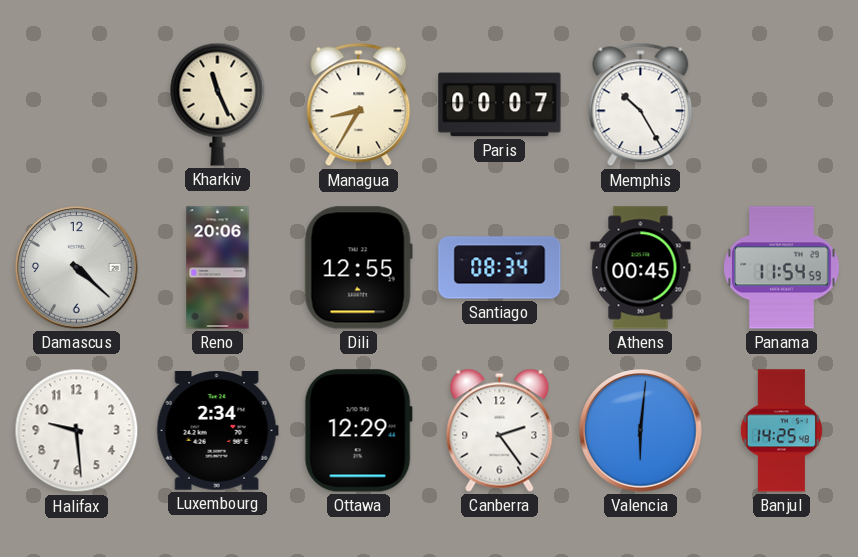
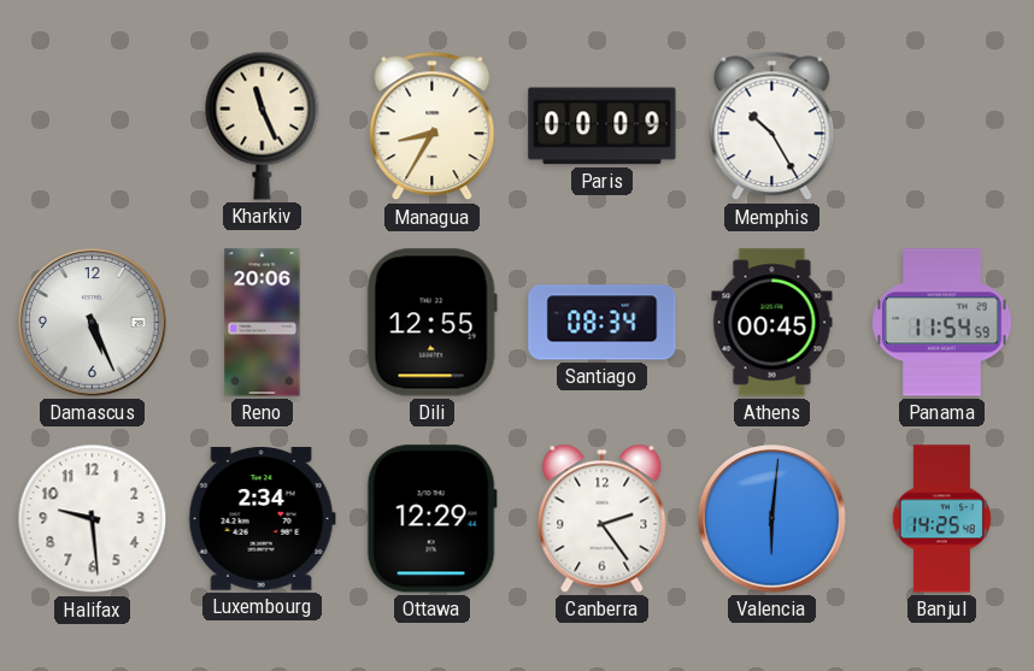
Paris: 00:07 -> 00:09 (603, 126)
Damascus: 4:22 -> 5:26 (93, 323)
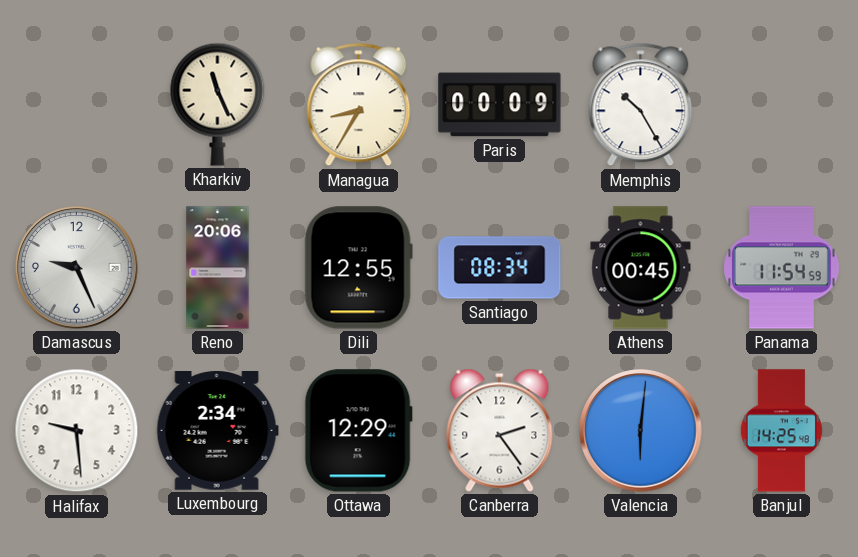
Damascus: 5:26 -> 9:26 (77, 268)
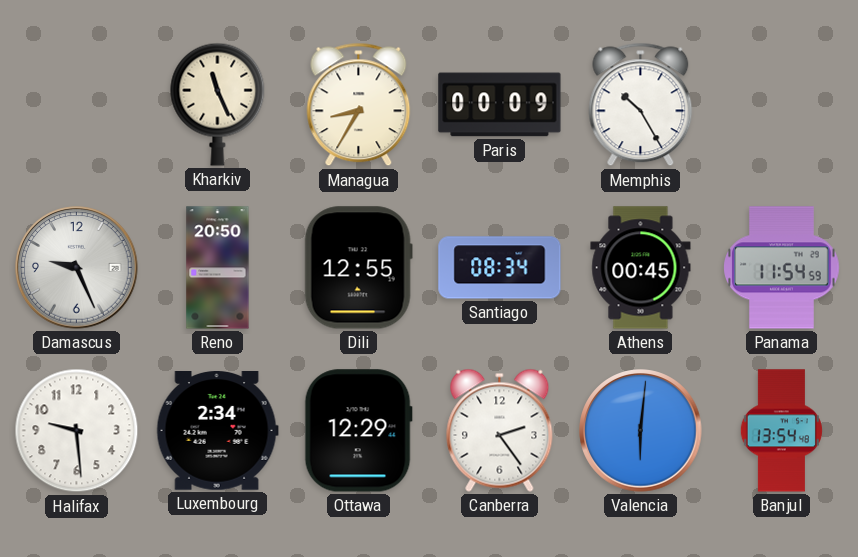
Reno: 20:06 -> 20:50 (218, 268)
Banjul: 14:25 -> 13:54 (781, 431)
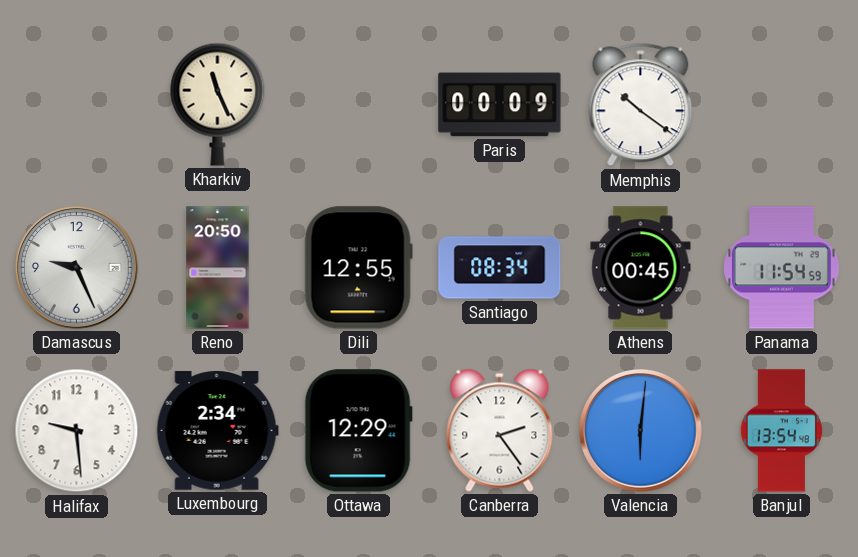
Managua: 8:35 -> none (359, 105)
Memphis: 10:25 -> 10:21 (641, 105)
